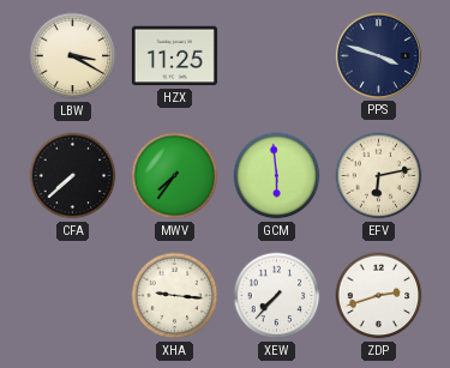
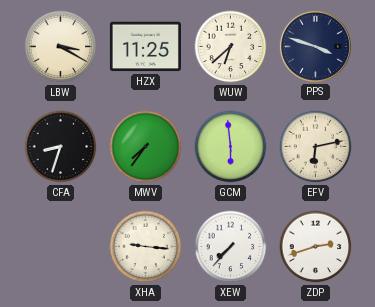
WUW: none -> 6:38 (231, 47)
CFA: 7:38 -> 8:33 (61, 147)
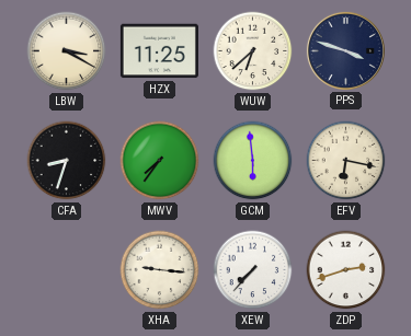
EFV: 6:13 -> 6:17 (346, 161)
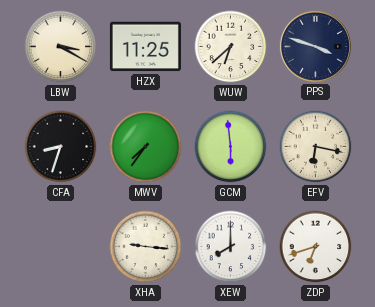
XEW: 7:37 -> 8:00 (231, 247)
ZDP: 2:42 -> 6:42 (316, 247)
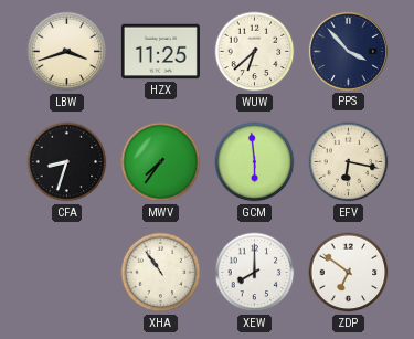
LBW: 3:20 -> 3:42 (67, 52)
PPS: 3:48 -> 3:53 (348, 51)
XHA: 9:16 -> 10:54 (161, 273)
ZDP: 6:42 -> 6:51 (349, 273)
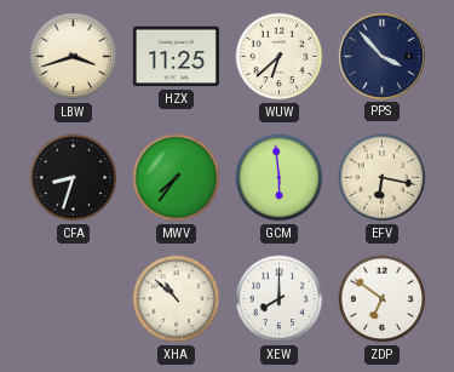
XHA: 10:54 -> 10:52 (177, 299)
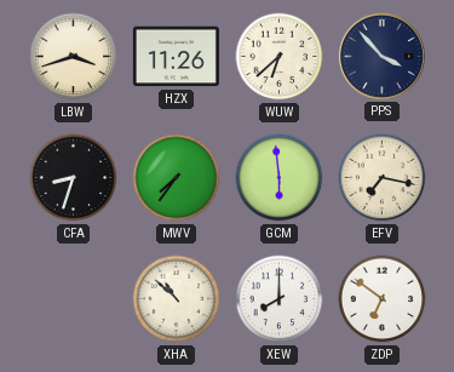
HZX: 11:25 -> 11:26 (176, 57)
EFV: 6:17 -> 7:17 (383, 178)
